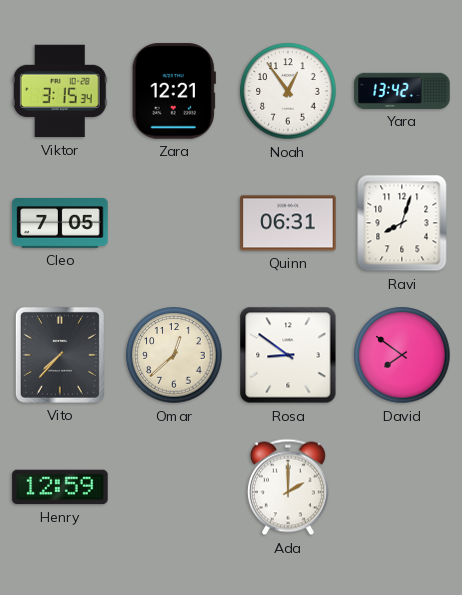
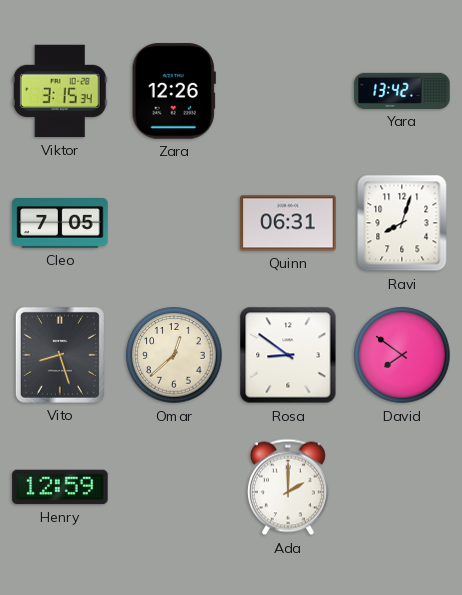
Zara: 12:21 -> 12:26 (174, 91)
Noah: 12:54 -> none (288, 91)
Vito: 7:37 -> 8:27 (60, 355)
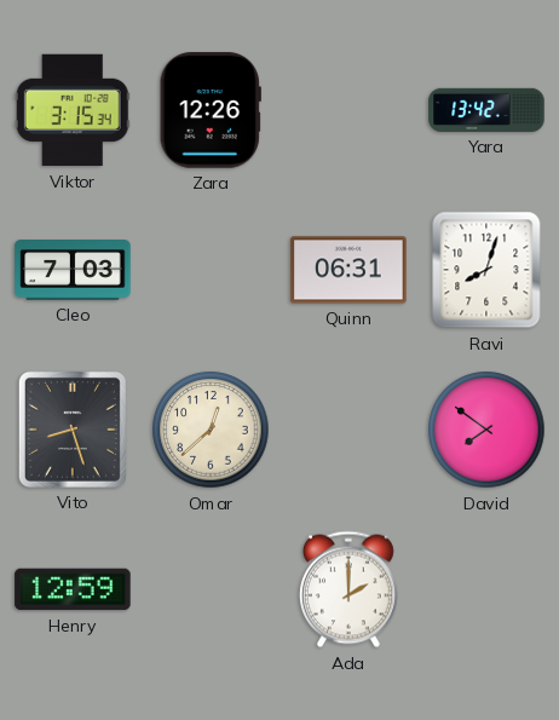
Cleo: 7:05 -> 7:03 (73, 271)
Rosa: 8:51 -> none (288, 355)
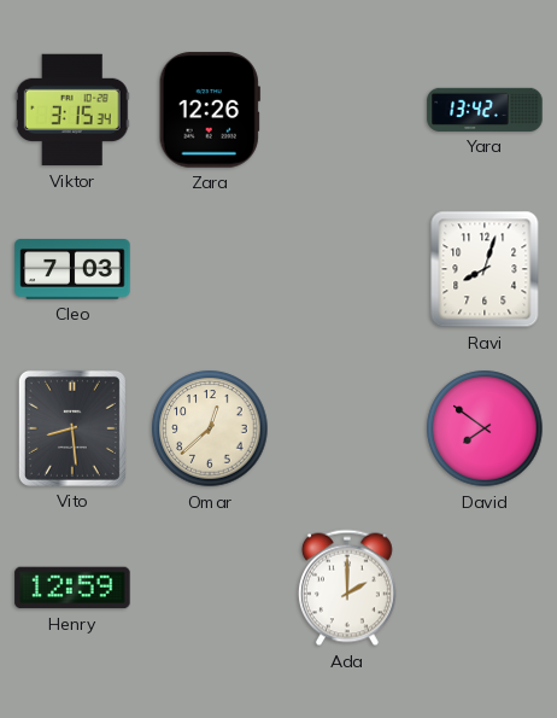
Quinn: 06:31 -> none (348, 270)
Vito: 8:27 -> 8:29 (72, 428)
